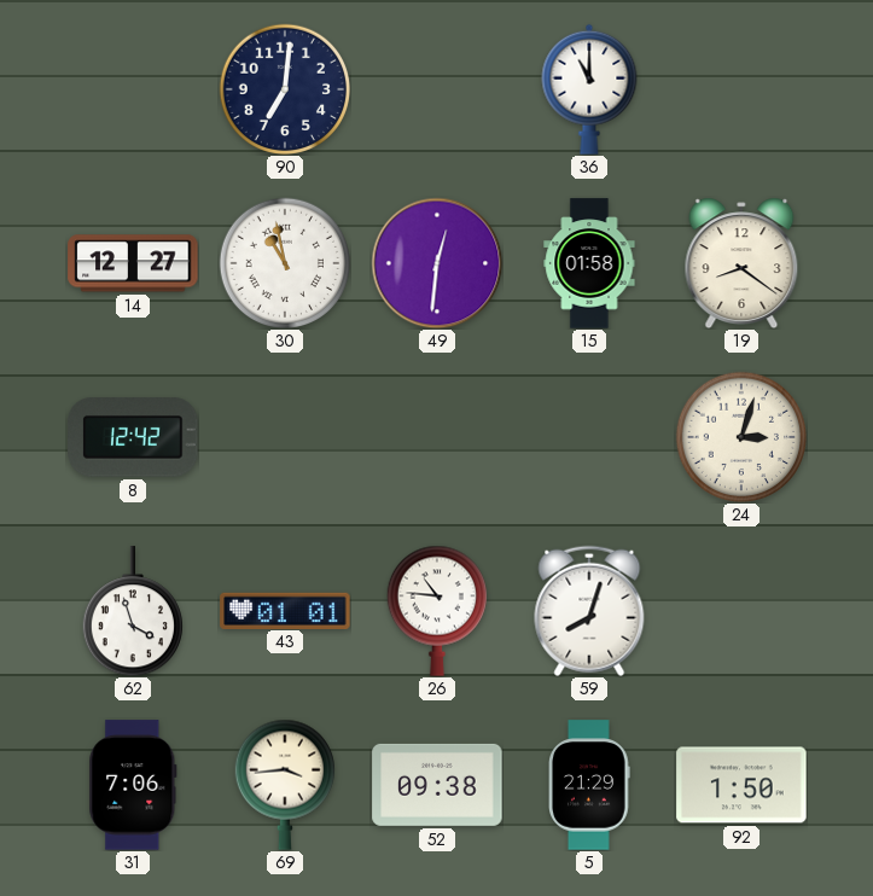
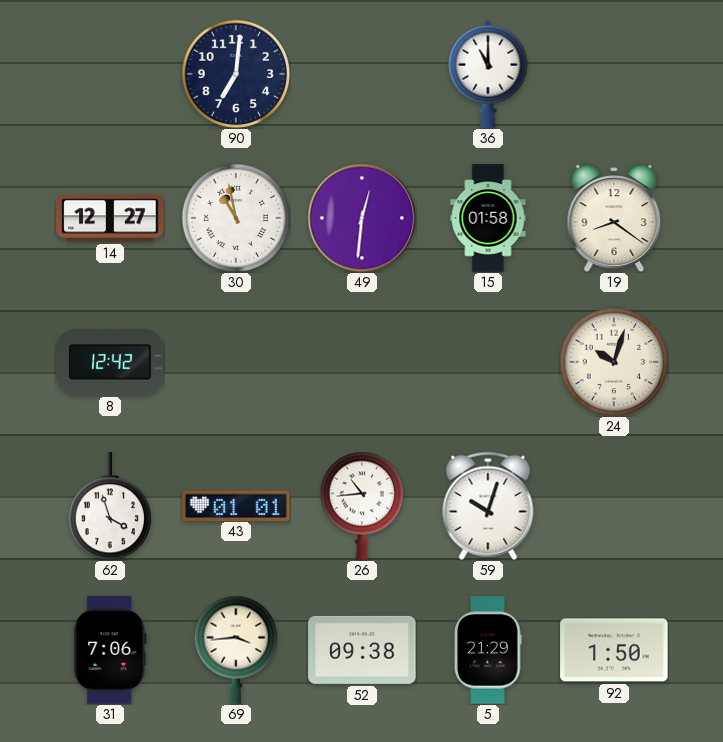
24: 3:03 -> 10:03 (613, 361)
26: 10:46 -> 10:44 (361, 506)
59: 8:03 -> 10:03 (488, 506)
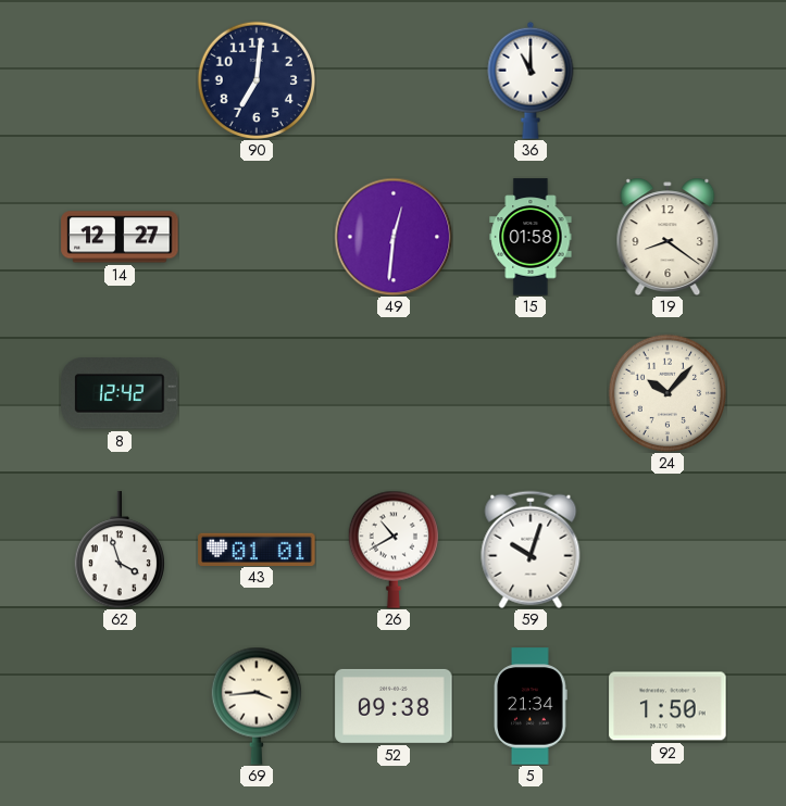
30: 10:58 -> none (235, 217)
24: 10:03 -> 10:07 (666, 392)
26: 10:44 -> 10:40 (392, 550)
31: 7:06 -> none (110, 650)
5: 21:29 -> 21:34 (532, 706)
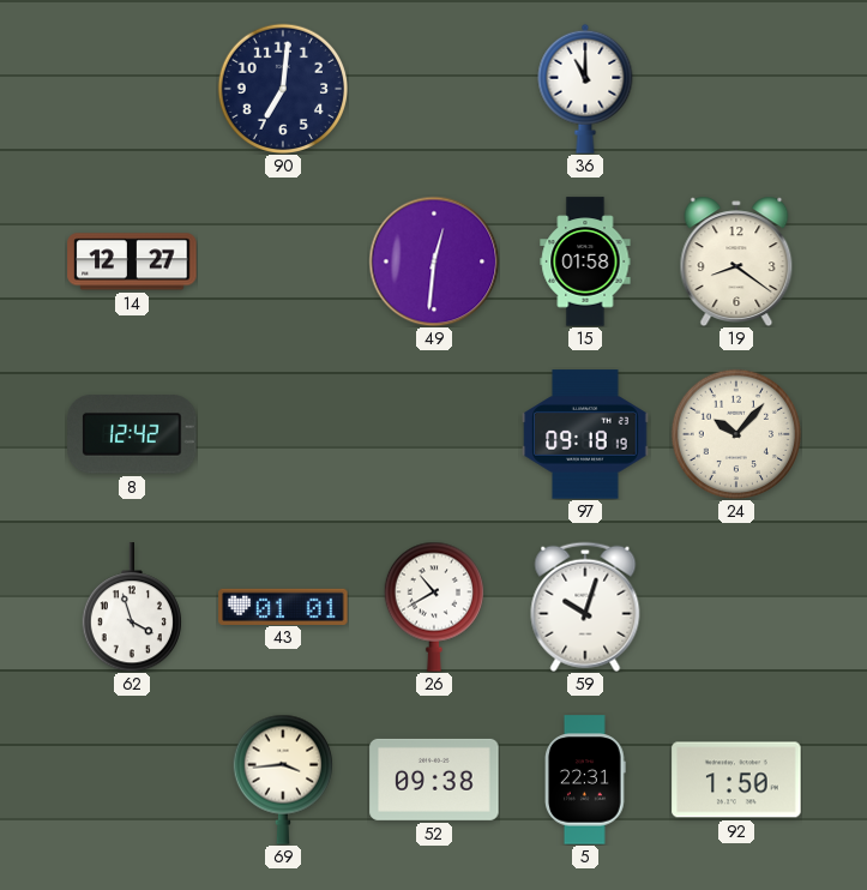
97: none -> 09:18 (585, 434)
5: 21:34 -> 22:31 (586, 780)
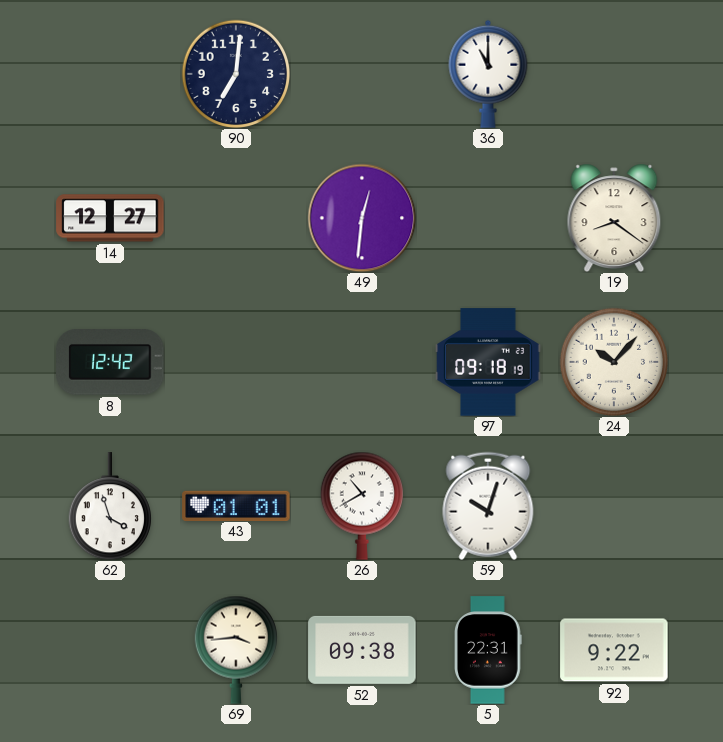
15: 01:58 -> none (585, 261)
92: 1:50 -> 9:22 (614, 650)
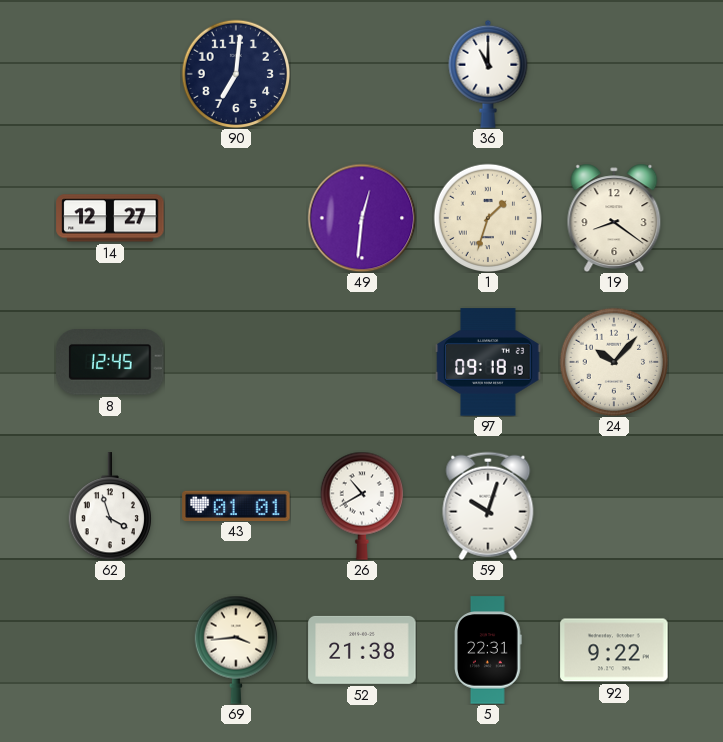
1: none -> 1:33 (487, 217)
8: 12:42 -> 12:45 (110, 362)
52: 09:38 -> 21:38 (362, 650)
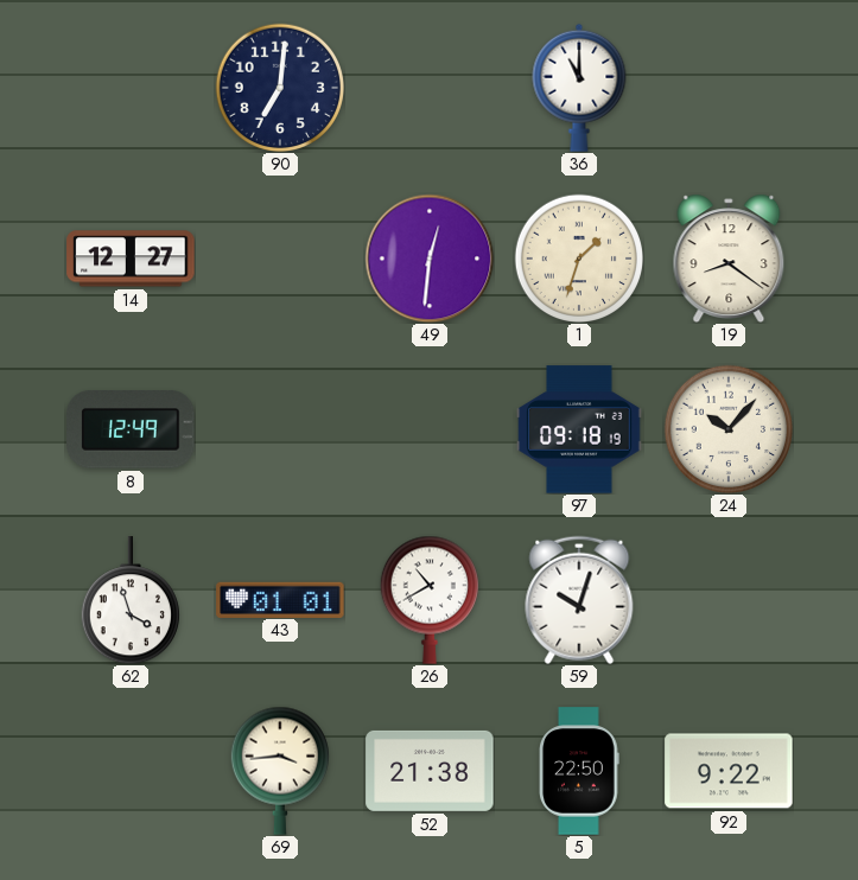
8: 12:45 -> 12:49 (131, 429)
5: 22:31 -> 22:50 (580, 771)
